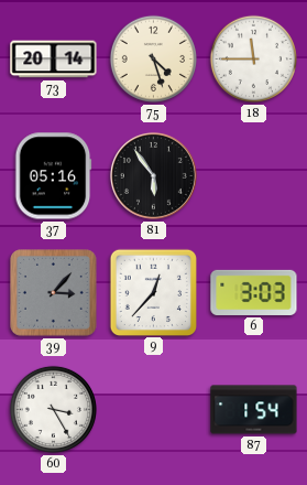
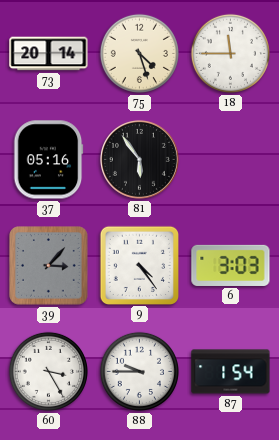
9: 12:37 -> 4:24 (139, 265)
88: none -> 9:45 (139, 371)
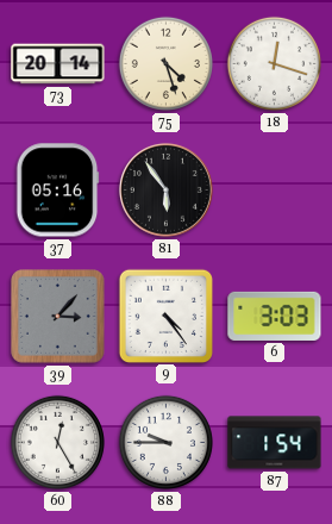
18: 11:45 -> 12:18 (274, 63)
60: 3:25 -> 12:25 (57, 442)
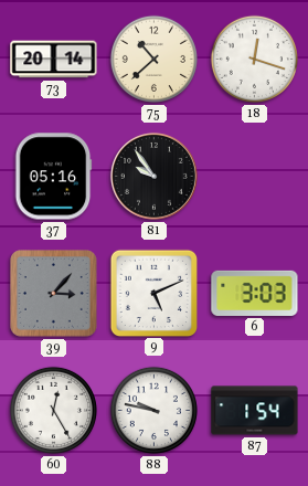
75: 4:27 -> 10:38 (153, 59)
81: 5:54 -> 9:54 (153, 176)
9: 4:24 -> 5:11 (153, 293)
88: 9:45 -> 9:47 (153, 410)
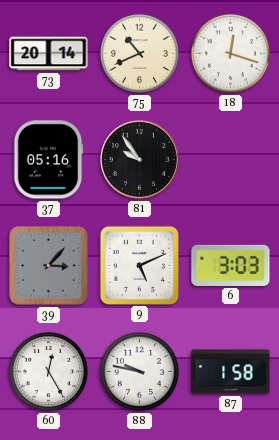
75: 10:38 -> 10:41 (139, 53)
87: 1:54 -> 1:58 (231, 372)
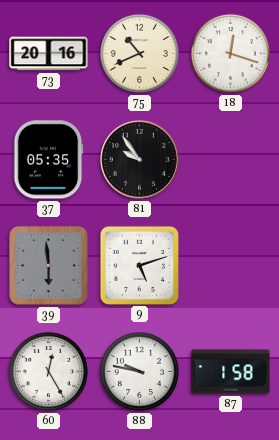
73: 20:14 -> 20:16 (49, 54)
37: 05:16 -> 05:35 (48, 160)
39: 3:07 -> 5:59 (49, 266)
9: 5:11 -> 5:12 (139, 265)
6: 3:03 -> none (231, 265)
